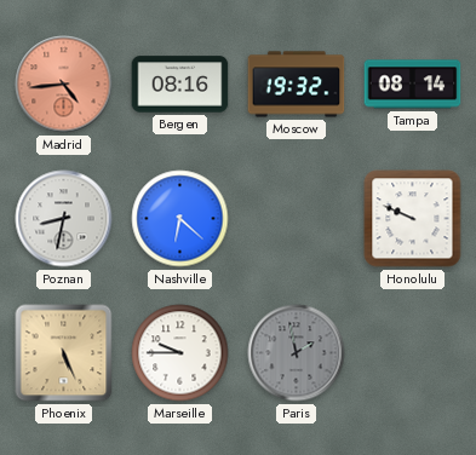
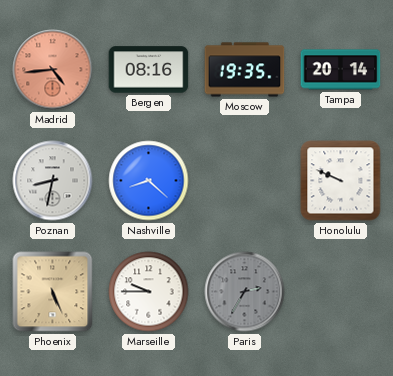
Moscow: 19:32 -> 19:35 (245, 70)
Tampa: 08:14 -> 20:14 (341, 70)
Nashville: 6:22 -> 8:22 (149, 181)
Paris: 1:58 -> 2:35 (245, 292)
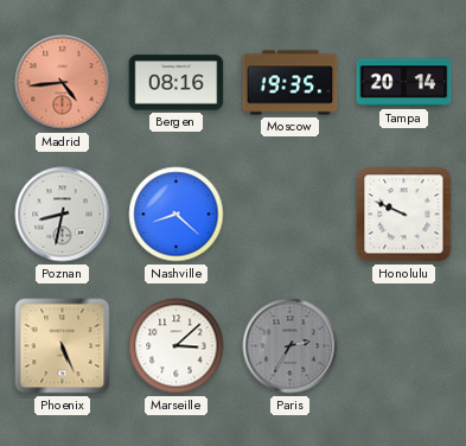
Marseille: 9:45 -> 3:08 (177, 346)
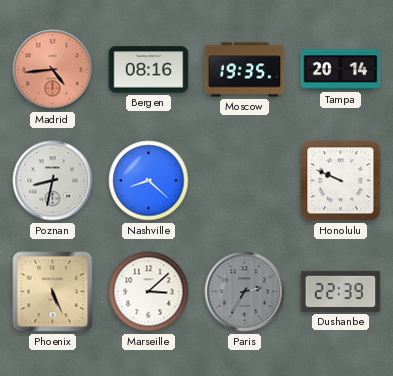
Dushanbe: none -> 22:39 (341, 291)
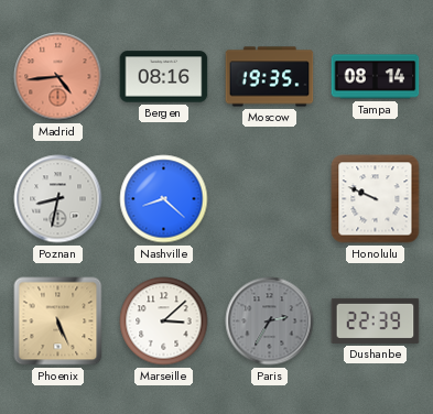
Tampa: 20:14 -> 08:14 (376, 77)
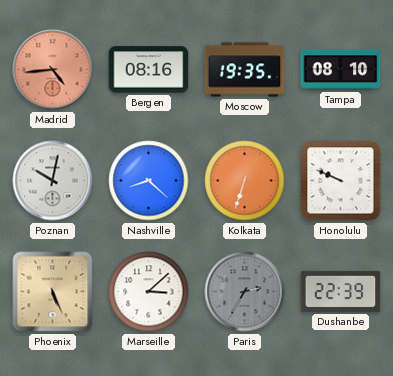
Tampa: 08:14 -> 08:10 (341, 70)
Poznan: 8:32 -> 10:02 (53, 181)
Kolkata: none -> 6:33 (245, 181)
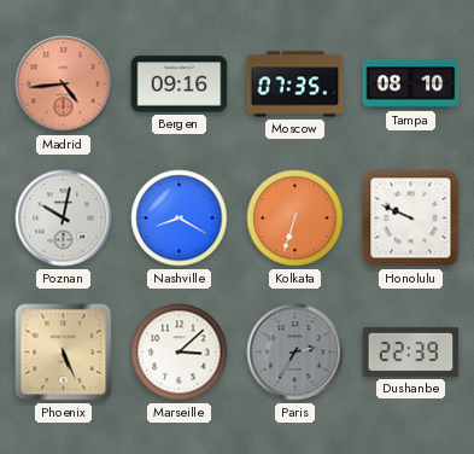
Bergen: 08:16 -> 09:16 (180, 85)
Moscow: 19:35 -> 07:35 (295, 85)
Nashville: 8:22 -> 8:20 (180, 219)
